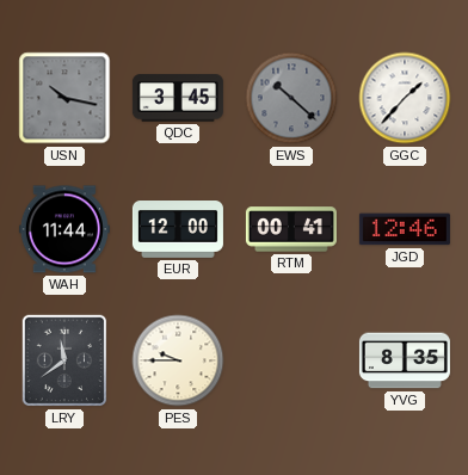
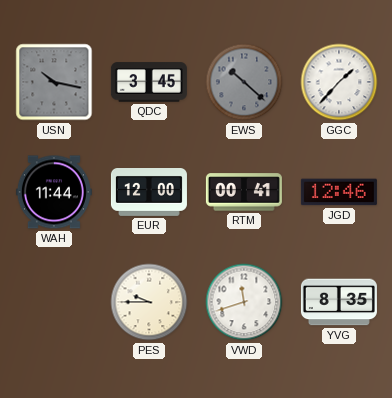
LRY: 11:39 -> none (64, 360)
VWD: none -> 11:42 (244, 302)
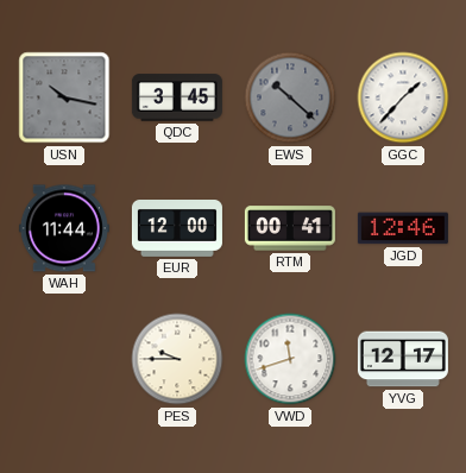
YVG: 8:35 -> 12:17 (403, 359)
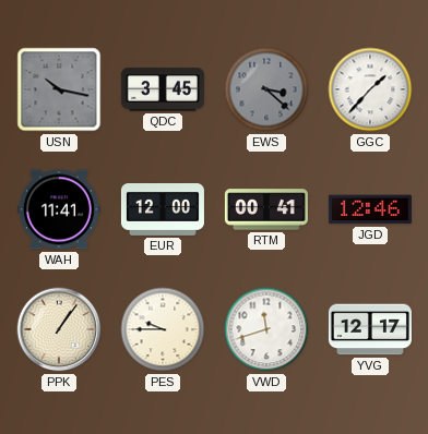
EWS: 10:22 -> 3:22 (266, 89)
WAH: 11:44 -> 11:41 (59, 209)
PPK: none -> 1:06 (59, 329)
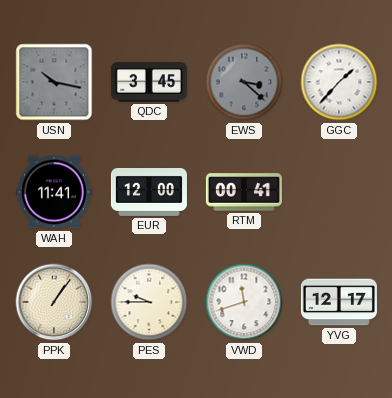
JGD: 12:46 -> none (370, 209)
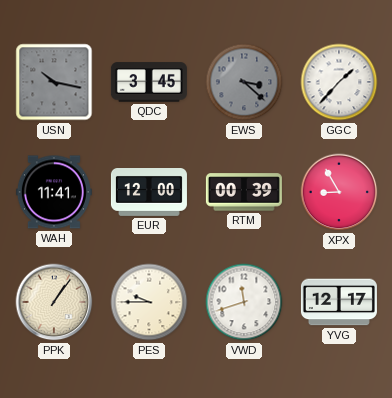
RTM: 00:41 -> 00:39 (244, 192)
XPX: none -> 8:55 (339, 192)
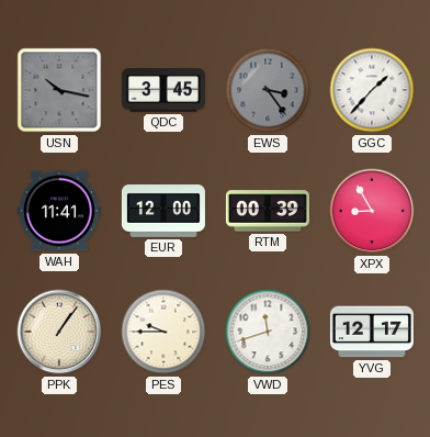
EWS: 3:22 -> 3:24 (268, 90)
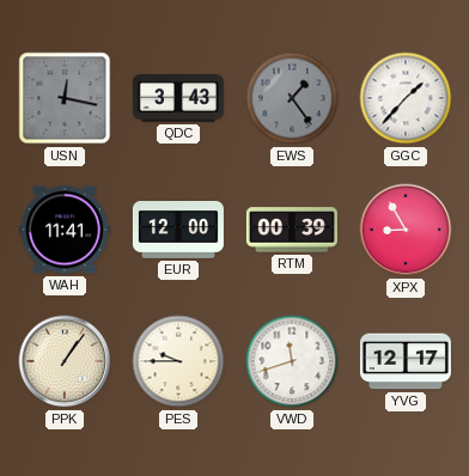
USN: 10:17 -> 12:17 (65, 98)
QDC: 3:45 -> 3:43 (178, 98)
EWS: 3:24 -> 1:24 (292, 98)
